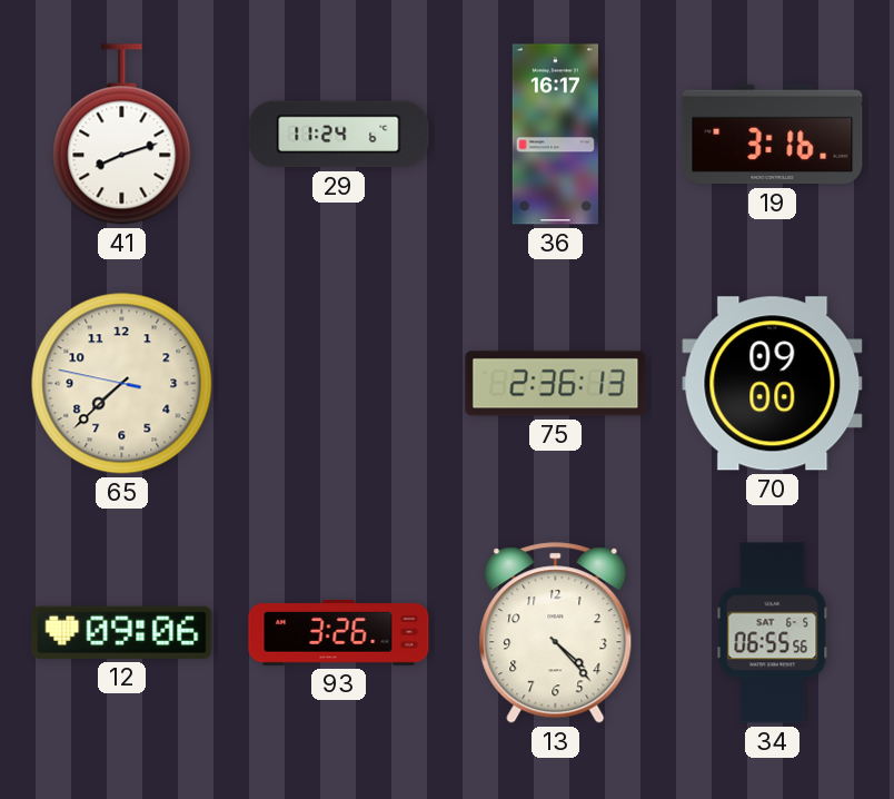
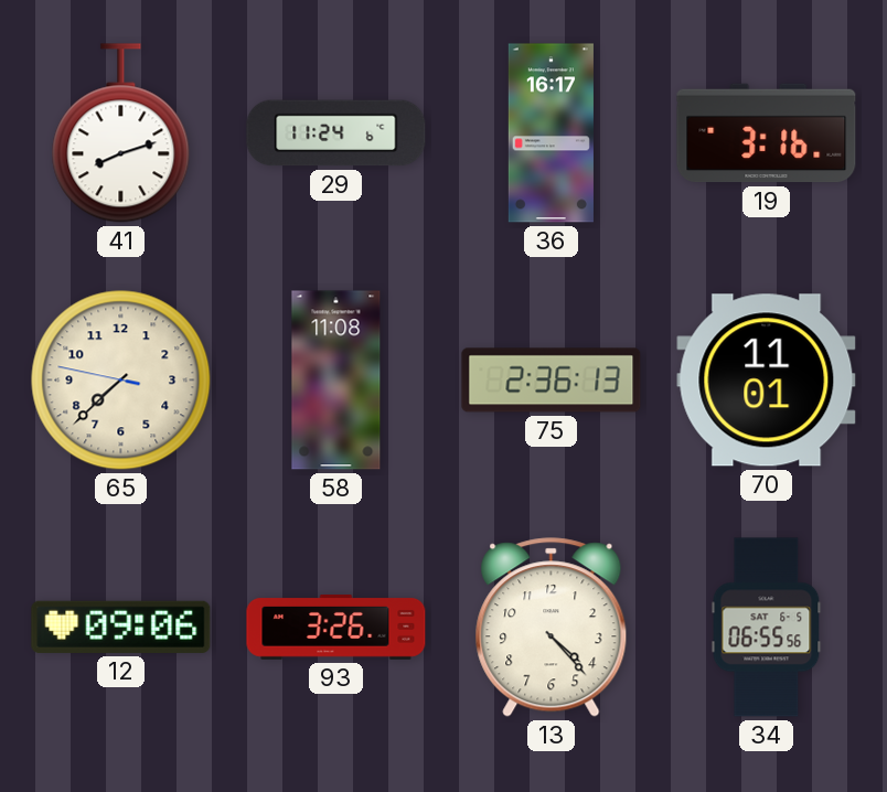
58: none -> 11:08 (336, 381)
70: 09:00 -> 11:01 (767, 381)
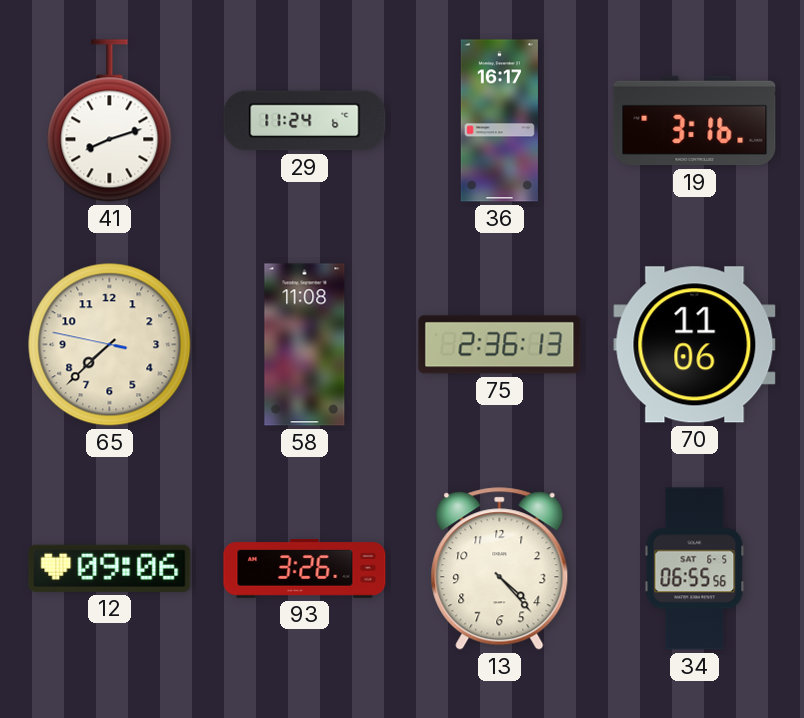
70: 11:01 -> 11:06 (695, 345)
